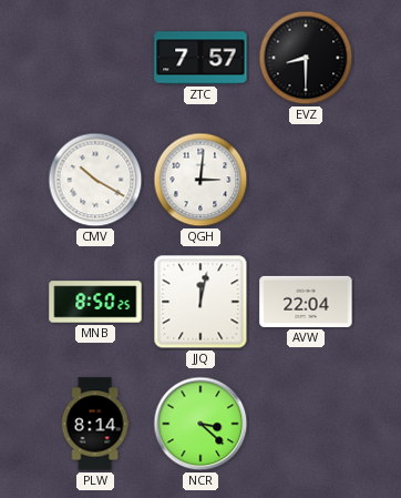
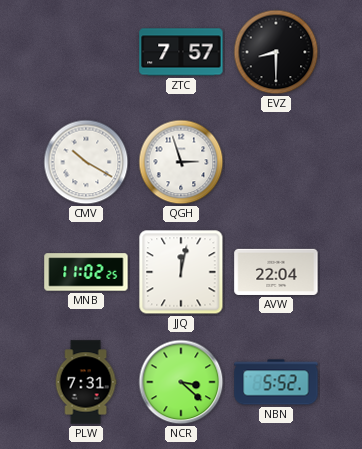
QGH: 3:01 -> 2:57 (181, 162)
MNB: 8:50 -> 11:02 (86, 272)
PLW: 8:14 -> 7:31 (86, 382)
NBN: none -> 5:52 (276, 382)
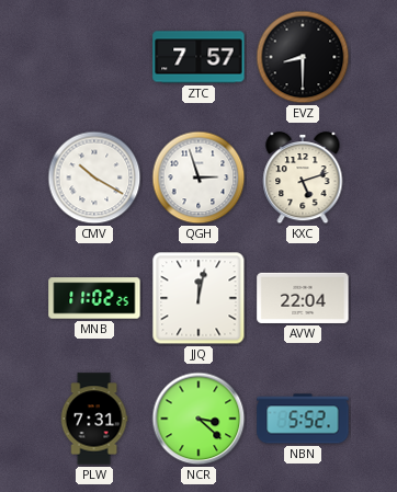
KXC: none -> 5:12 (303, 178)
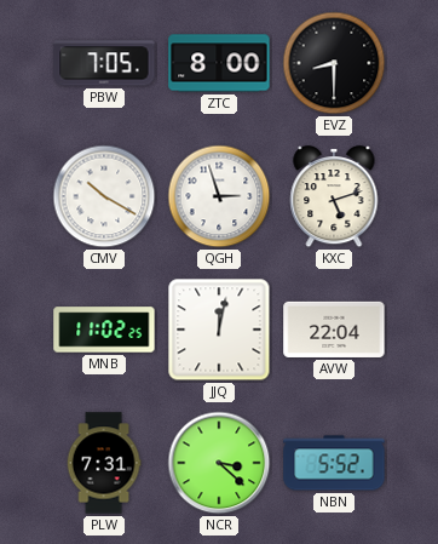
PBW: none -> 7:05 (104, 63)
ZTC: 7:57 -> 8:00 (219, 63)
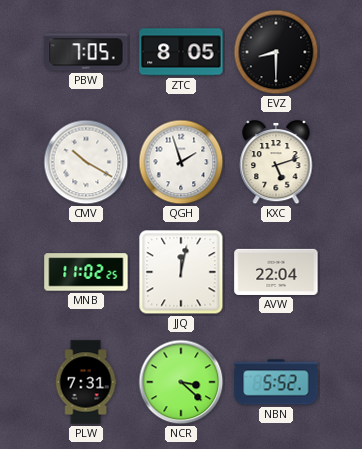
ZTC: 8:00 -> 8:05 (181, 52)
QGH: 2:57 -> 1:57 (181, 162)
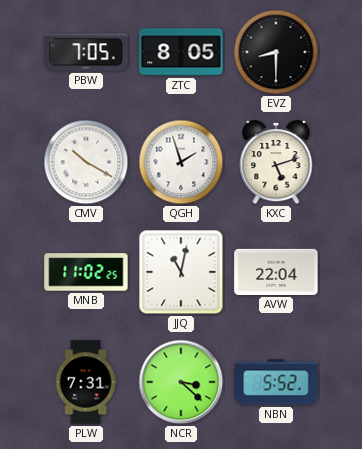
JJQ: 12:02 -> 11:02 (181, 272)
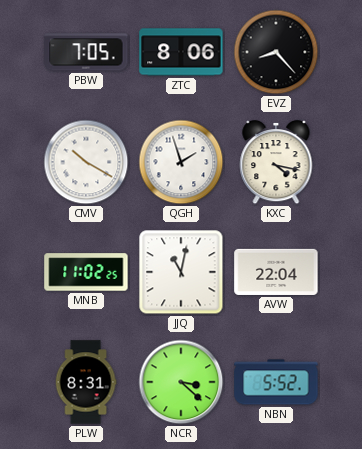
ZTC: 8:05 -> 8:06 (181, 52)
EVZ: 8:30 -> 8:23 (276, 52)
KXC: 5:12 -> 4:17 (276, 162)
PLW: 7:31 -> 8:31 (86, 382)
